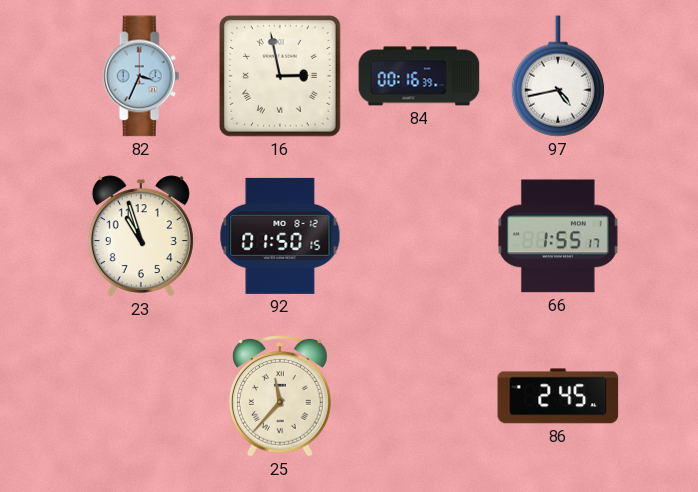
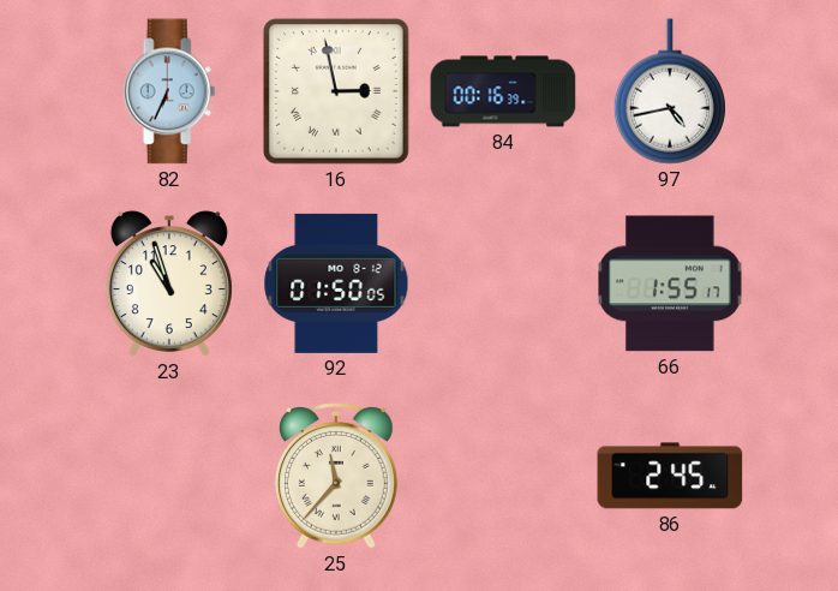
82: 3:34 -> 6:34 (169, 91)
92: 01:50:15 -> 01:50:05 (336, 283)
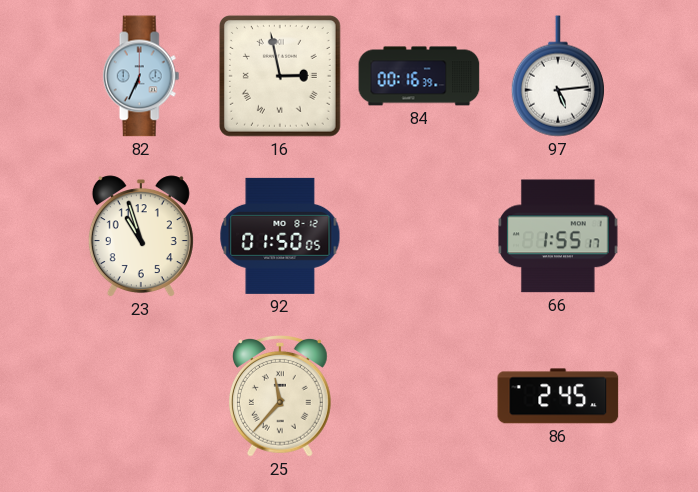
97: 4:43 -> 5:14 (558, 76)
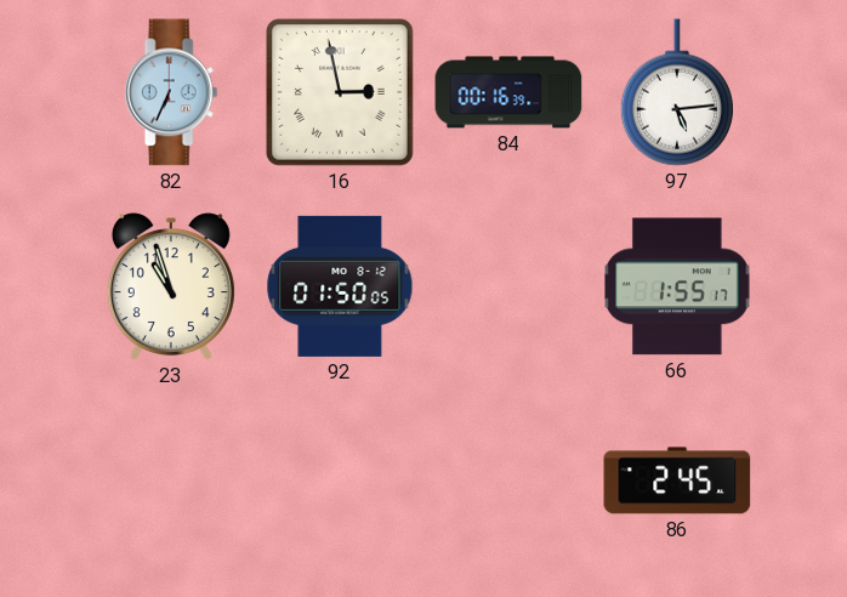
25: 11:37 -> none (280, 397)
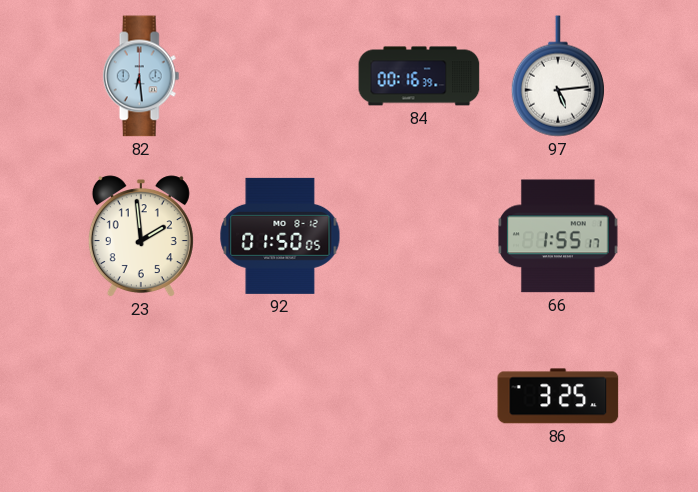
82: 6:34 -> 6:29 (141, 76)
16: 2:58 -> none (340, 92)
23: 10:57 -> 1:59 (141, 237)
86: 2:45 -> 3:25 (558, 396)
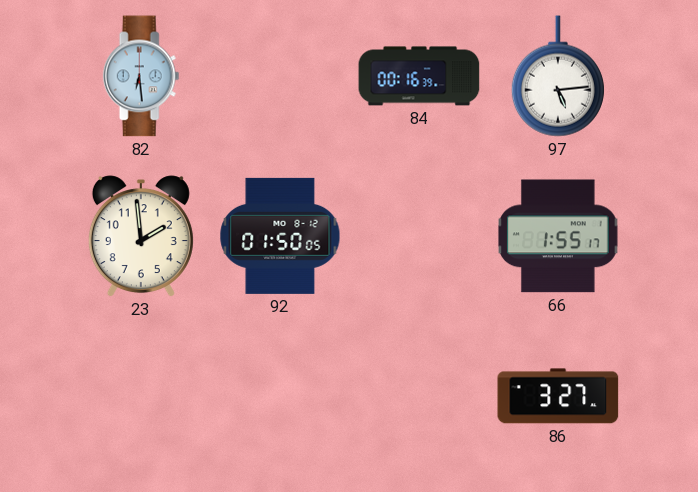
86: 3:25 -> 3:27 (558, 396)
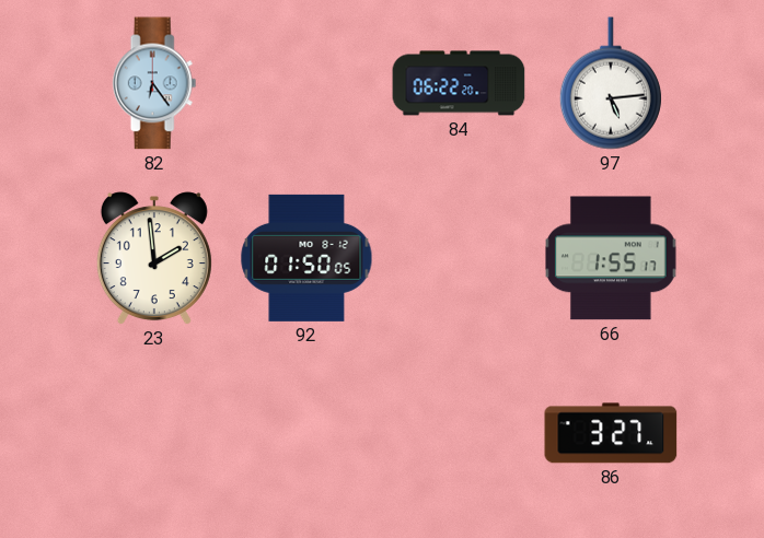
82: 6:29 -> 6:24 (154, 83)
84: 00:16 -> 06:22 (459, 83)
